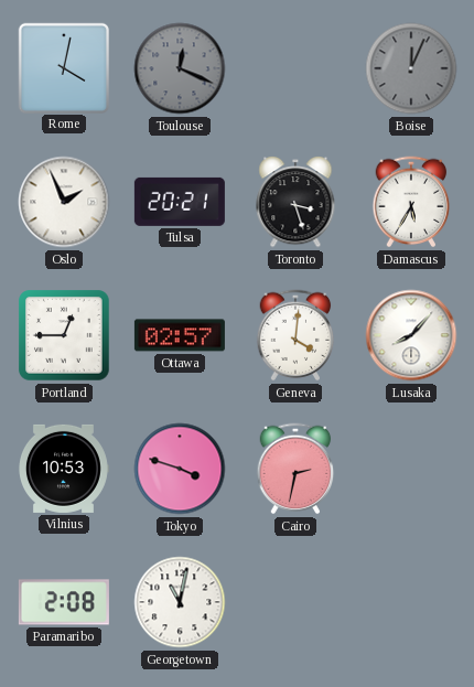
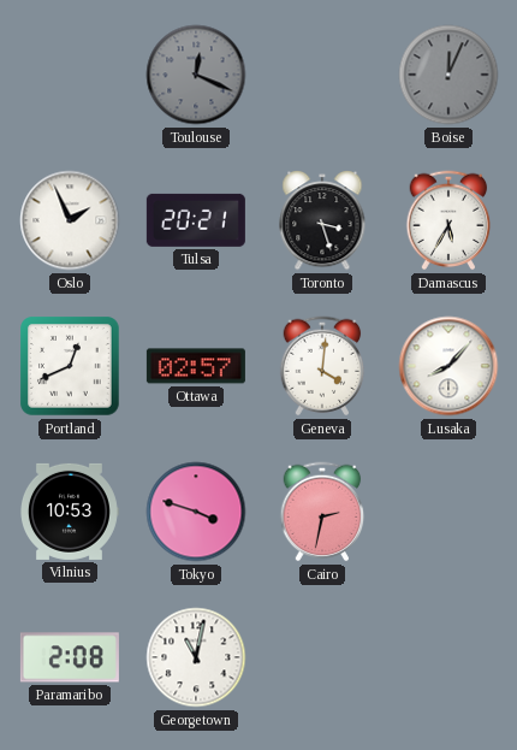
Rome: 4:02 -> none (63, 67)
Portland: 12:45 -> 12:41 (70, 366)
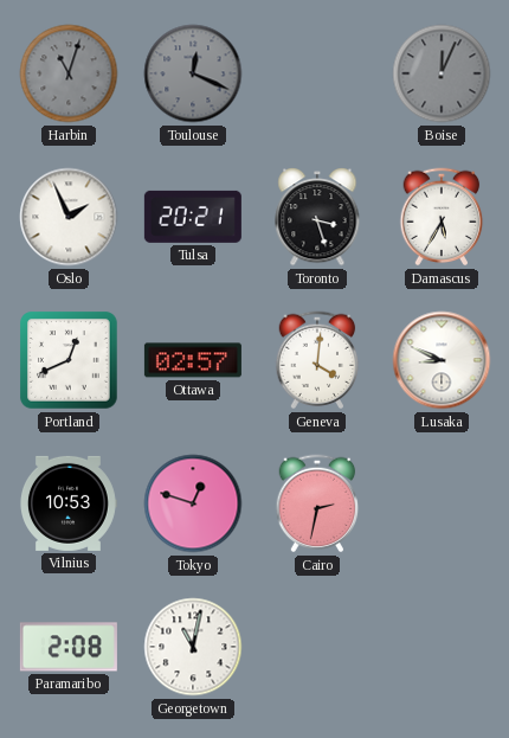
Harbin: none -> 11:03 (69, 73)
Lusaka: 8:07 -> 8:49 (442, 360)
Tokyo: 3:48 -> 12:48 (193, 503)
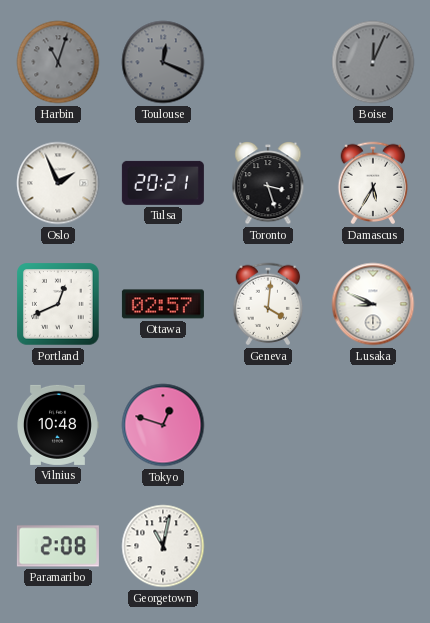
Vilnius: 10:53 -> 10:48 (58, 425)
Cairo: 2:32 -> none (317, 503)
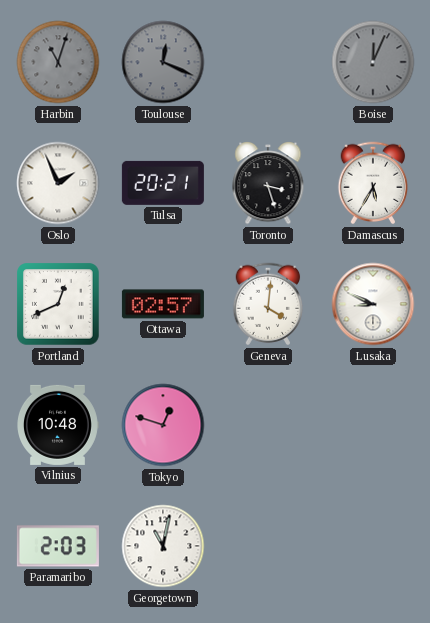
Paramaribo: 2:08 -> 2:03 (58, 546)
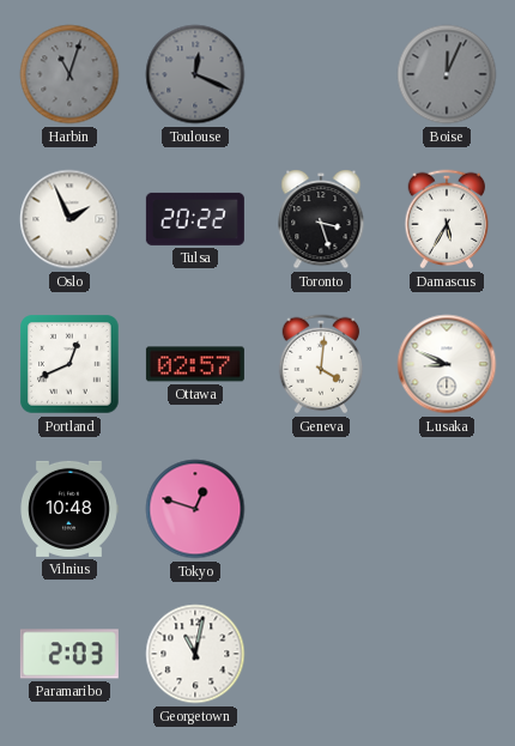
Tulsa: 20:21 -> 20:22 (195, 219)
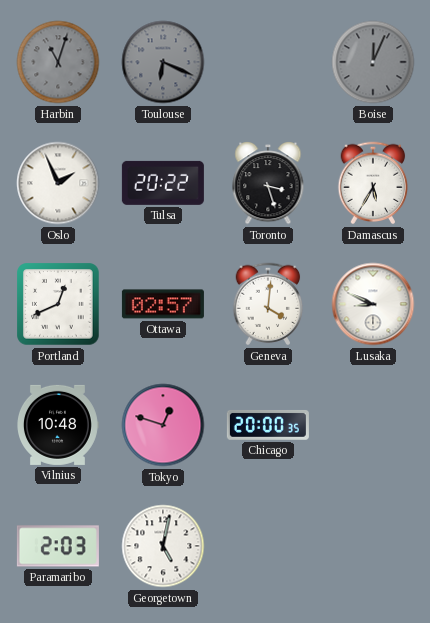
Toulouse: 12:19 -> 6:19 (163, 62)
Chicago: none -> 20:00 (268, 425)
Georgetown: 11:02 -> 5:02 (163, 546)
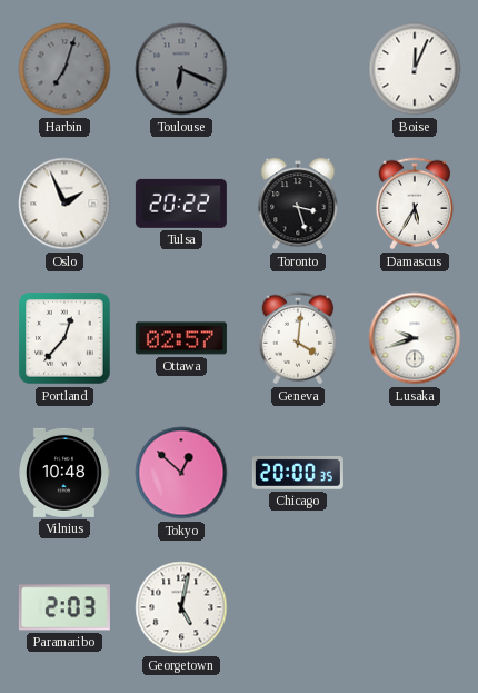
Harbin: 11:03 -> 7:03 (64, 69)
Boise dial: grey -> white (415, 69)
Portland: 12:41 -> 12:37 (64, 338)
Lusaka: 8:49 -> 9:42 (415, 338)
Tokyo: 12:48 -> 12:52 (181, 473)
